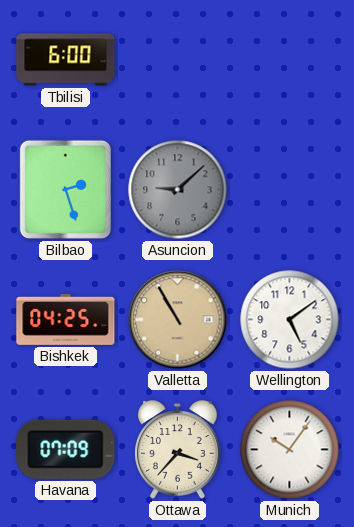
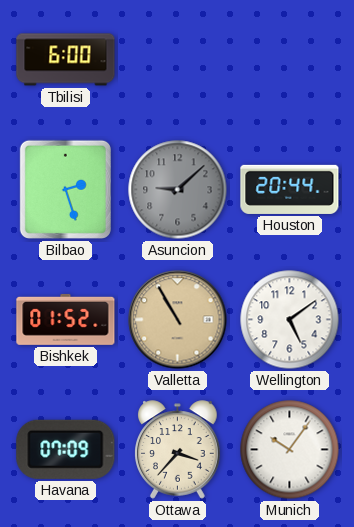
Houston: none -> 20:44 (290, 189)
Bishkek: 04:25 -> 01:52 (66, 319)
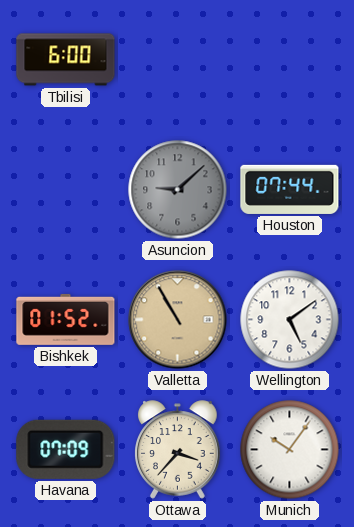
Bilbao: 2:27 -> none (65, 189)
Houston: 20:44 -> 07:44 (290, 189)
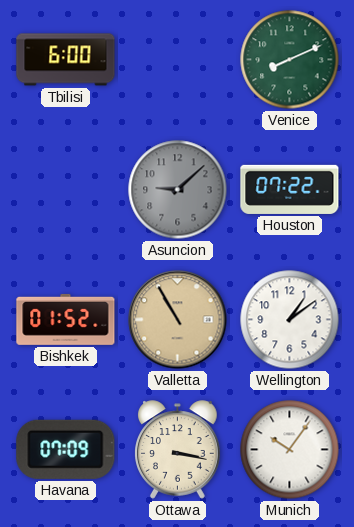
Venice: none -> 8:11 (290, 60)
Houston: 07:44 -> 07:22 (290, 189)
Wellington: 5:09 -> 1:09 (290, 320)
Ottawa: 3:37 -> 3:17 (178, 450)
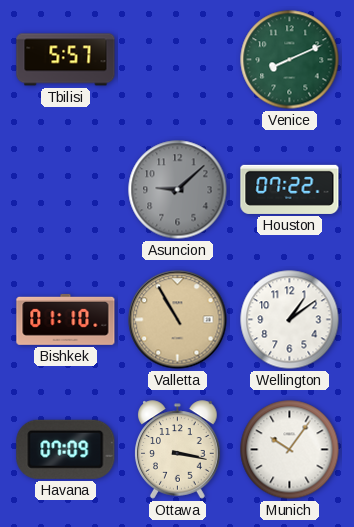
Tbilisi: 6:00 -> 5:57 (66, 60)
Bishkek: 01:52 -> 01:10 (66, 319)
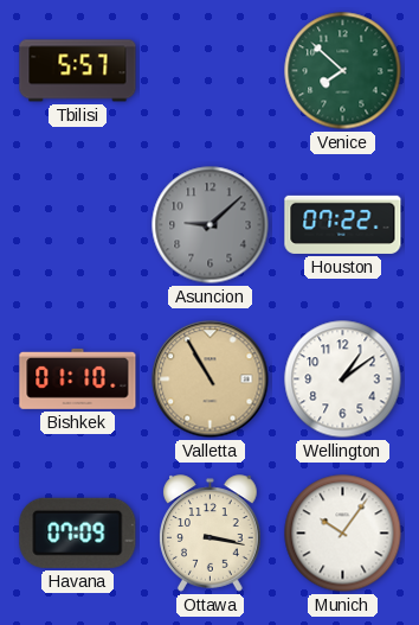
Venice: 8:11 -> 7:52 (343, 71)
